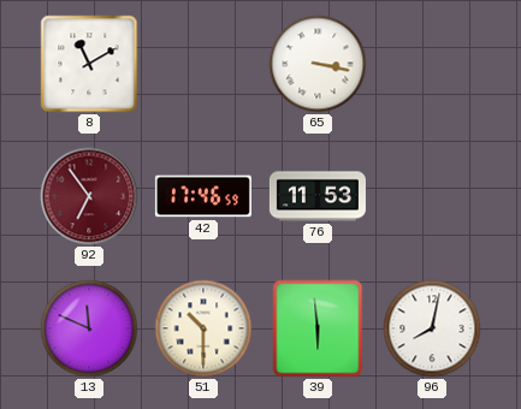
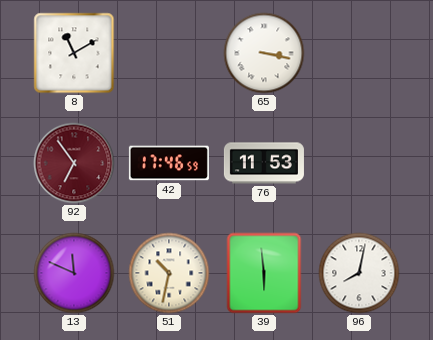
51: 10:30 -> 10:32 (169, 273)
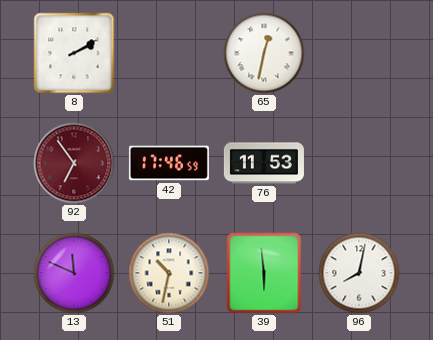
8: 11:10 -> 2:10 (74, 53)
65: 3:17 -> 12:32 (264, 53)
